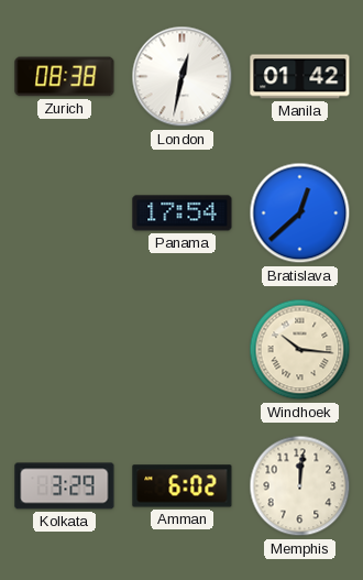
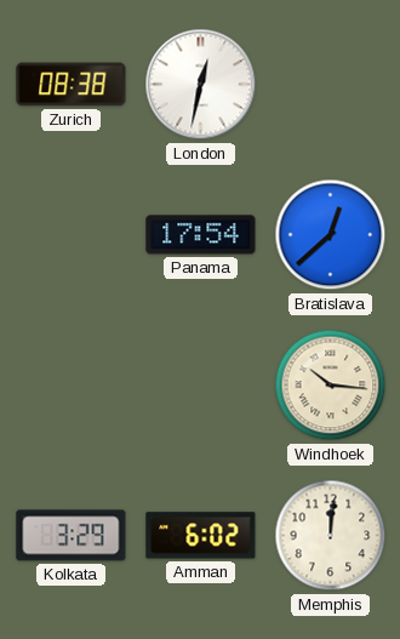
Manila: 01:42 -> none (300, 77)
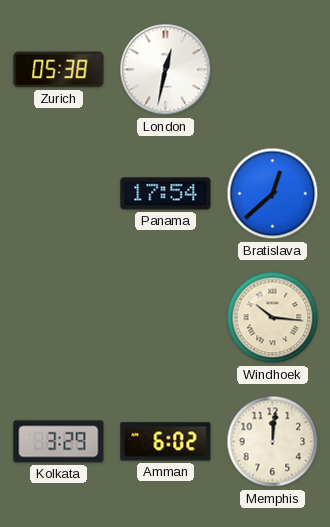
Zurich: 08:38 -> 05:38 (59, 70)
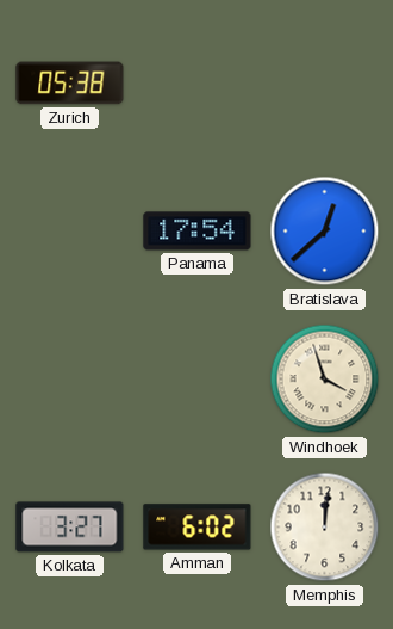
London: 12:32 -> none (166, 70)
Windhoek: 10:16 -> 3:57 (325, 380)
Kolkata: 3:29 -> 3:27 (70, 528)
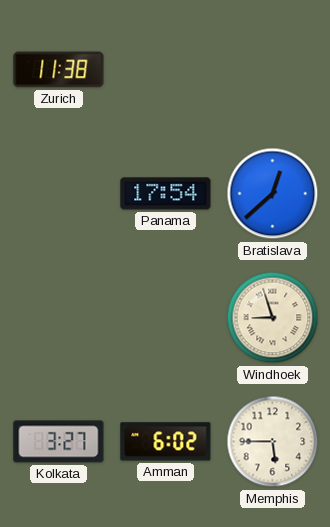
Zurich: 05:38 -> 11:38 (59, 70)
Windhoek: 3:57 -> 8:57 (273, 318)
Memphis: 12:01 -> 5:45 (273, 442)
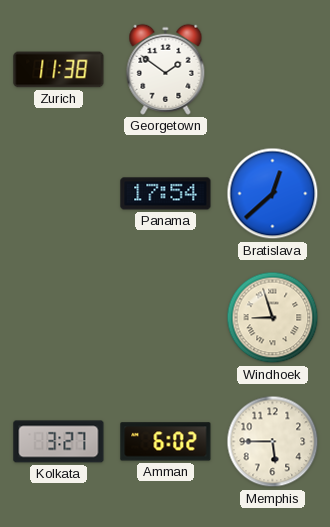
Georgetown: none -> 1:51 (166, 69)
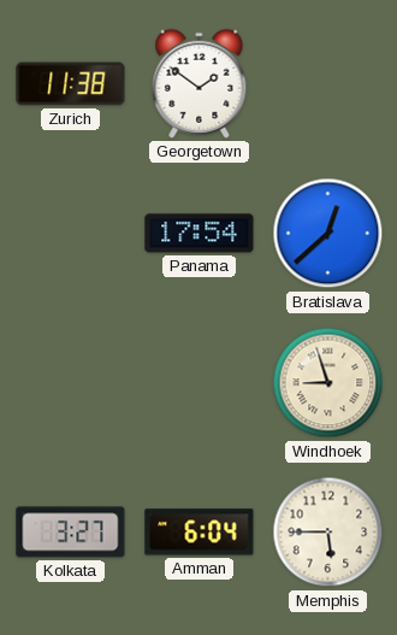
Amman: 6:02 -> 6:04 (200, 533)
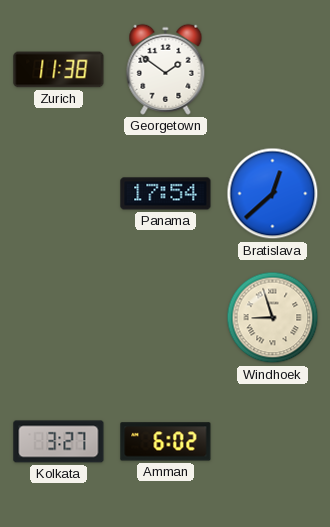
Amman: 6:04 -> 6:02 (166, 442)
Memphis: 5:45 -> none (328, 533)
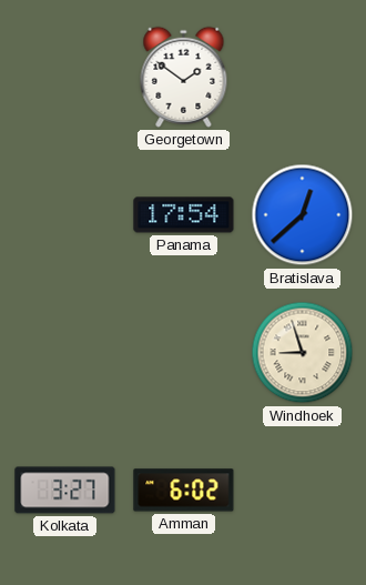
Zurich: 11:38 -> none (59, 70)
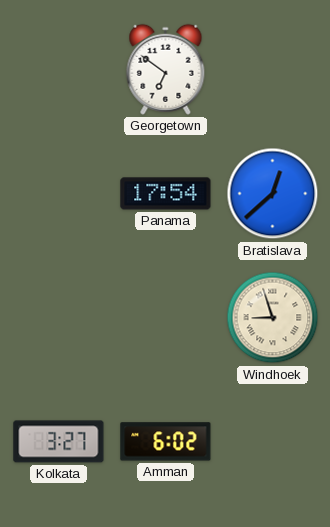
Georgetown: 1:51 -> 6:51 (166, 69)
